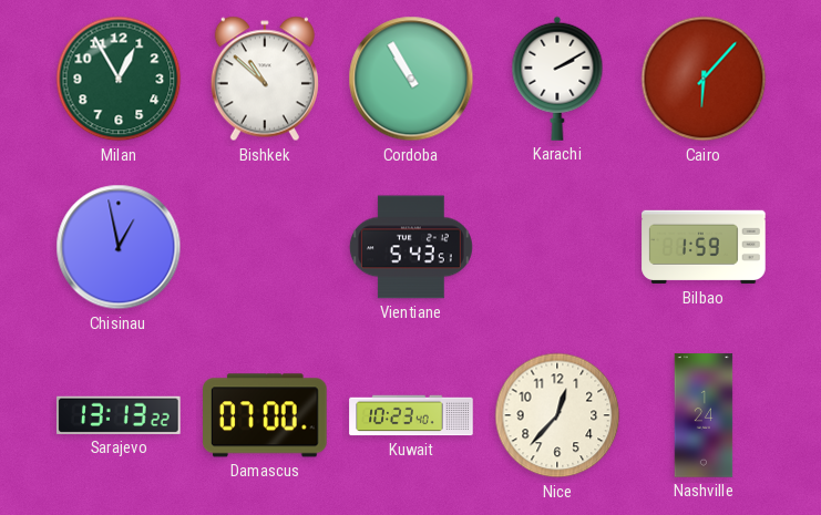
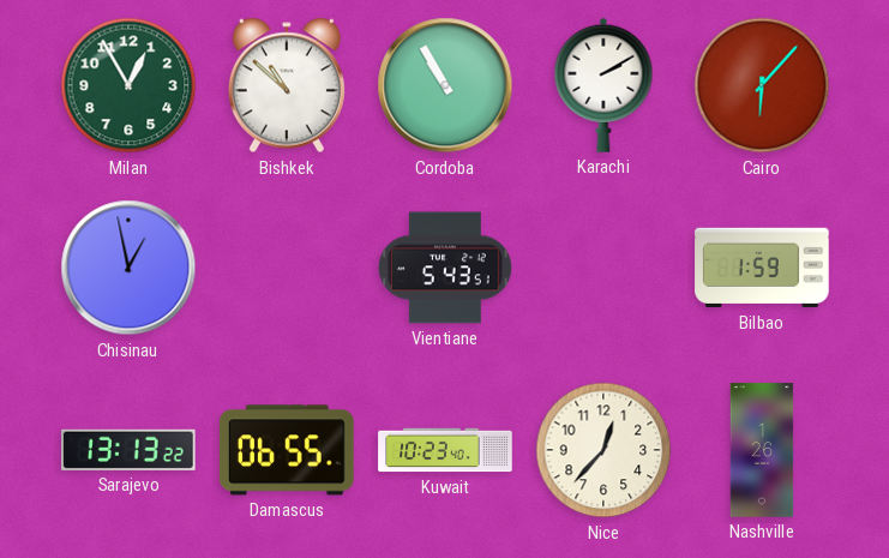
Damascus: 07:00 -> 06:55 (288, 450)
Nashville: 1:24 -> 1:26 (762, 450)
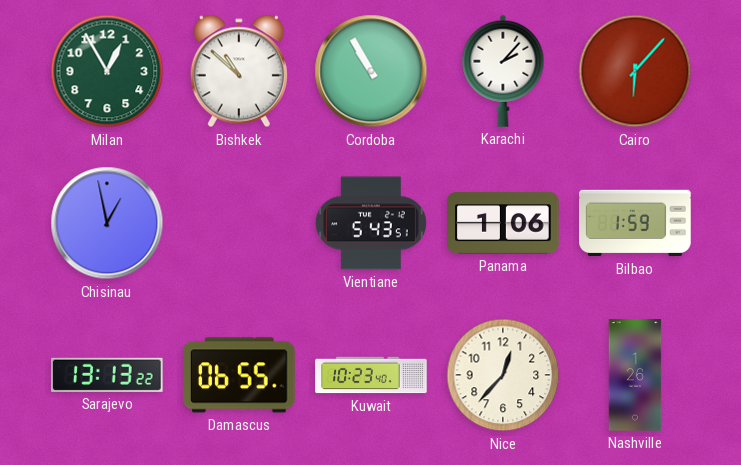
Karachi: 2:10 -> 2:07 (503, 71)
Panama: none -> 1:06 (503, 223)
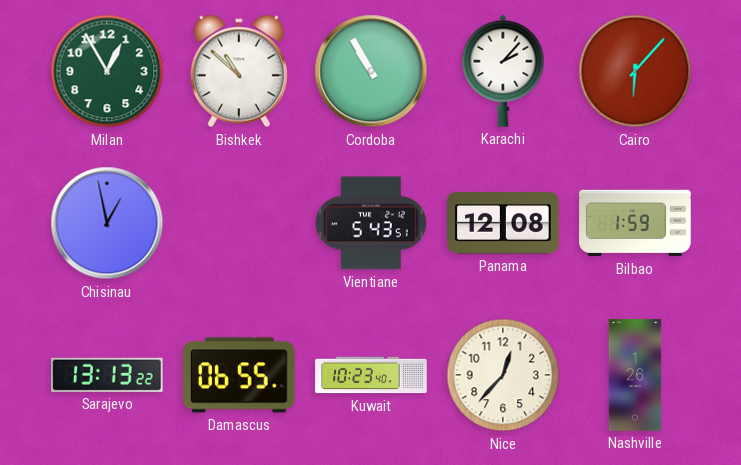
Panama: 1:06 -> 12:08 (503, 223)
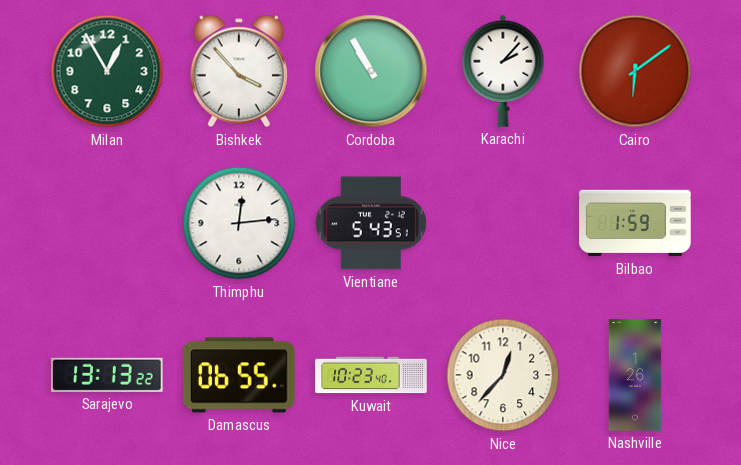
Bishkek: 10:52 -> 3:53 (239, 71)
Cairo: 6:07 -> 6:09 (635, 71)
Chisinau: 12:58 -> none (107, 223)
Thimphu: none -> 12:14 (239, 223)
Panama: 12:08 -> none (503, 223)
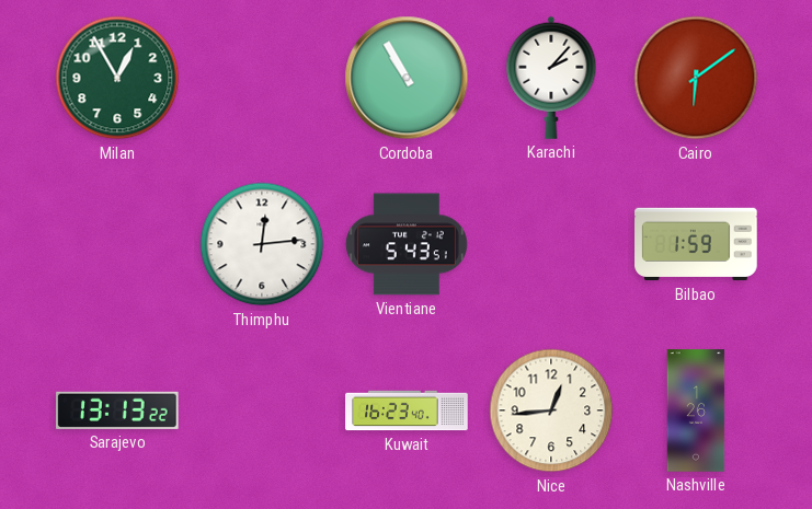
Bishkek: 3:53 -> none (239, 71)
Damascus: 06:55 -> none (240, 375)
Kuwait: 10:23 -> 16:23 (407, 410)
Nice: 12:37 -> 12:44 (551, 410)
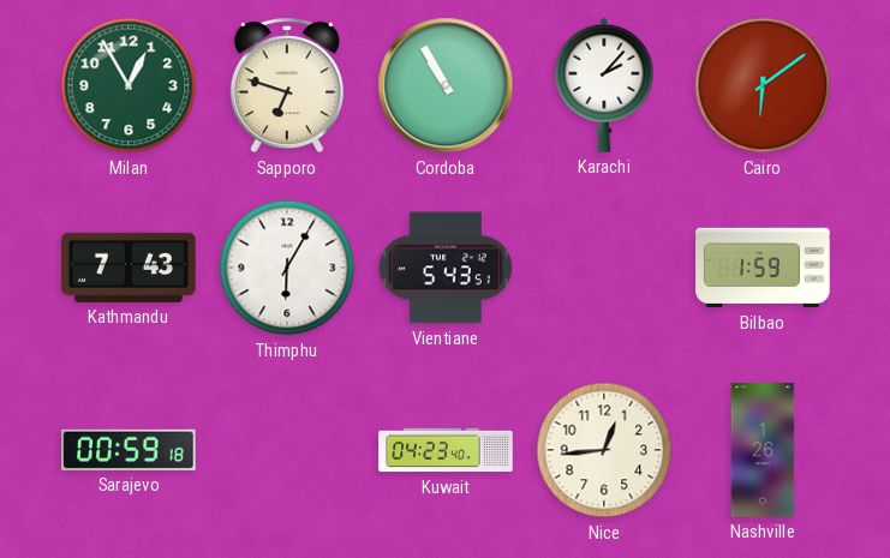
Sapporo: none -> 6:48 (287, 86)
Kathmandu: none -> 7:43 (129, 268)
Thimphu: 12:14 -> 6:05 (287, 268)
Sarajevo: 13:13 -> 00:59 (130, 450)
Kuwait: 16:23 -> 04:23 (446, 450)
